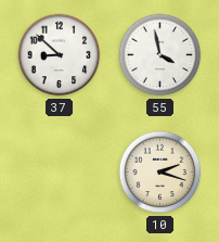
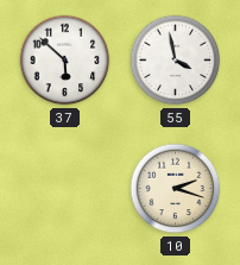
37: 8:52 -> 5:52 (65, 61)
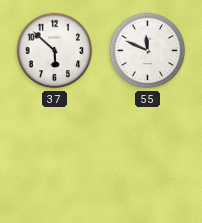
55: 3:58 -> 11:49 (148, 51)
10: 2:18 -> none (176, 189)
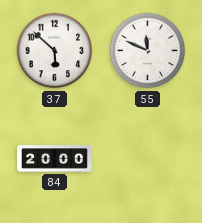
84: none -> 20:00 (55, 159)
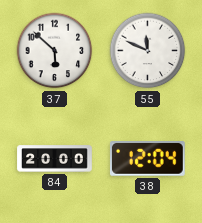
38: none -> 12:04 (147, 159)
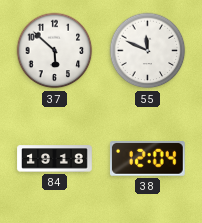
84: 20:00 -> 19:18 (55, 159)
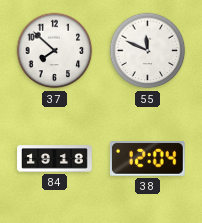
37: 5:52 -> 7:52 (55, 51)
